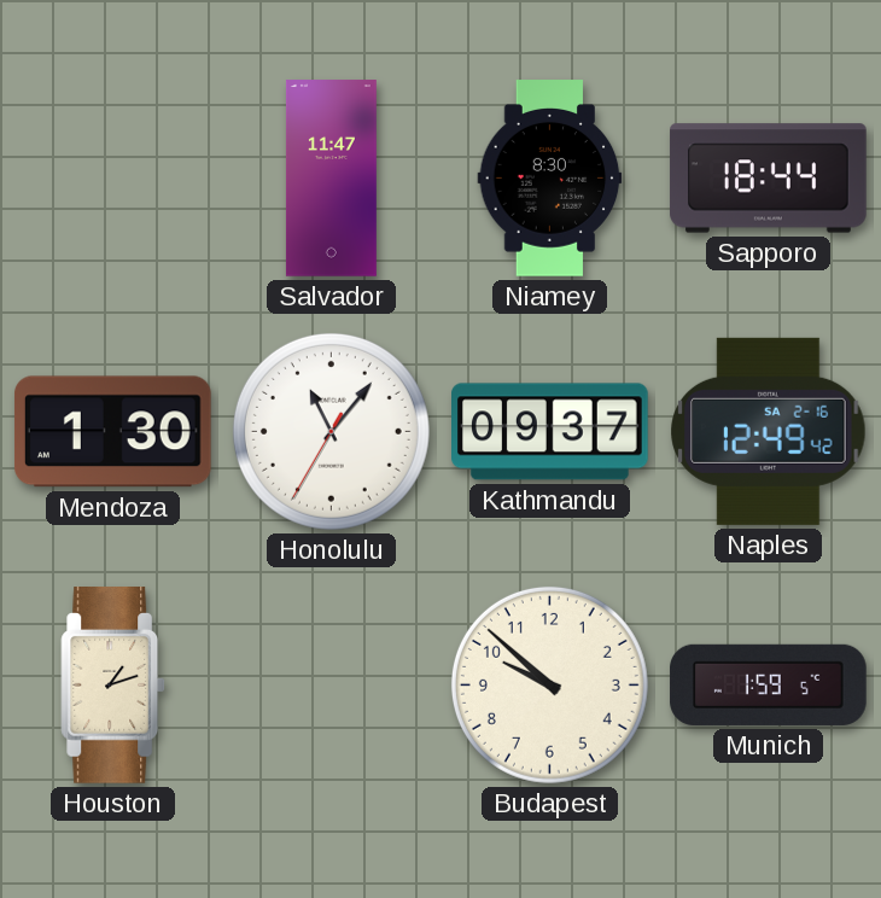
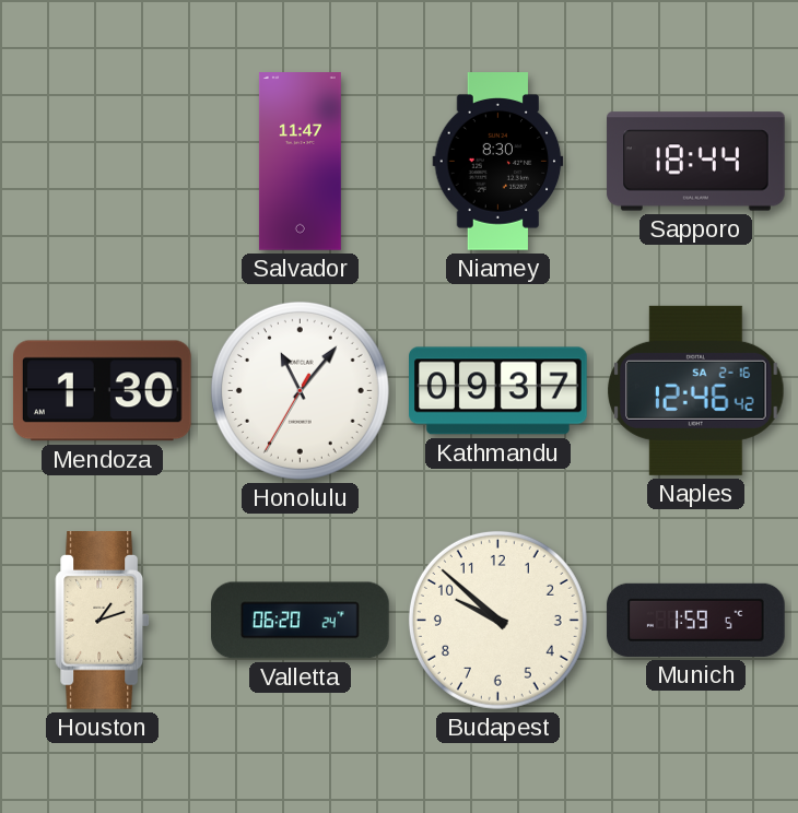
Naples: 12:49 -> 12:46 (696, 390)
Valletta: none -> 06:20 (301, 621)
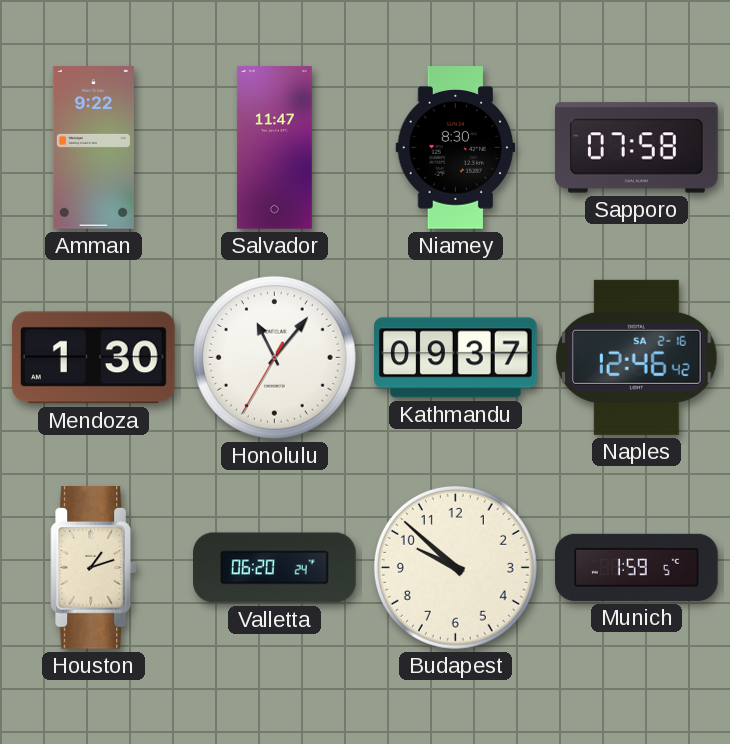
Amman: none -> 9:22 (93, 148)
Sapporo: 18:44 -> 07:58 (637, 148)
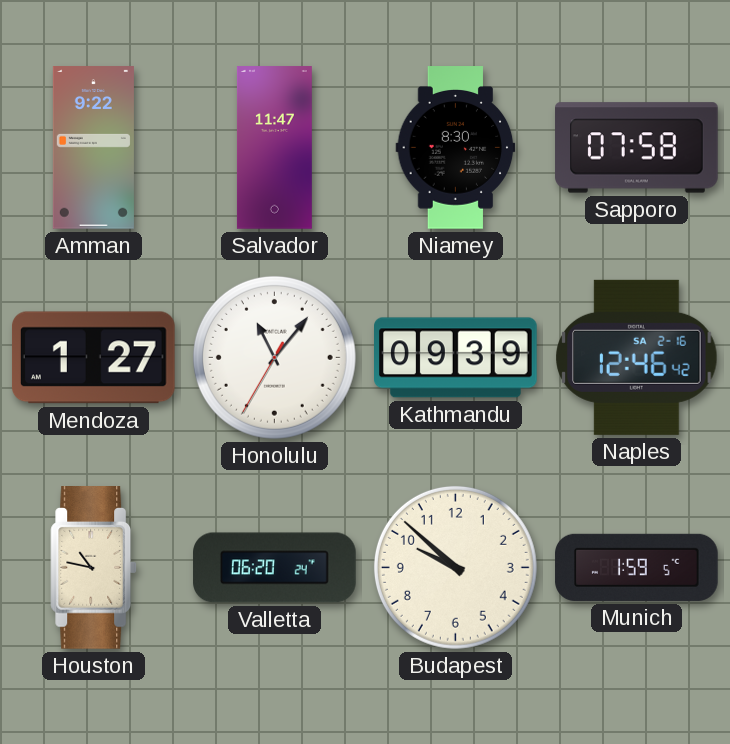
Mendoza: 1:30 -> 1:27 (93, 358)
Kathmandu: 09:37 -> 09:39 (456, 358)
Houston: 1:12 -> 10:47 (94, 568)
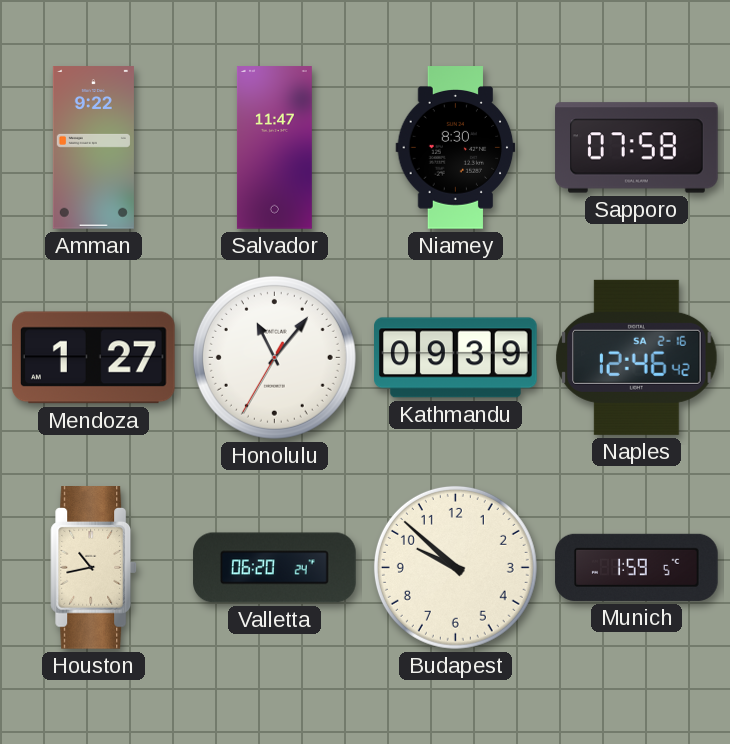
Houston: 10:47 -> 10:43 (94, 568)
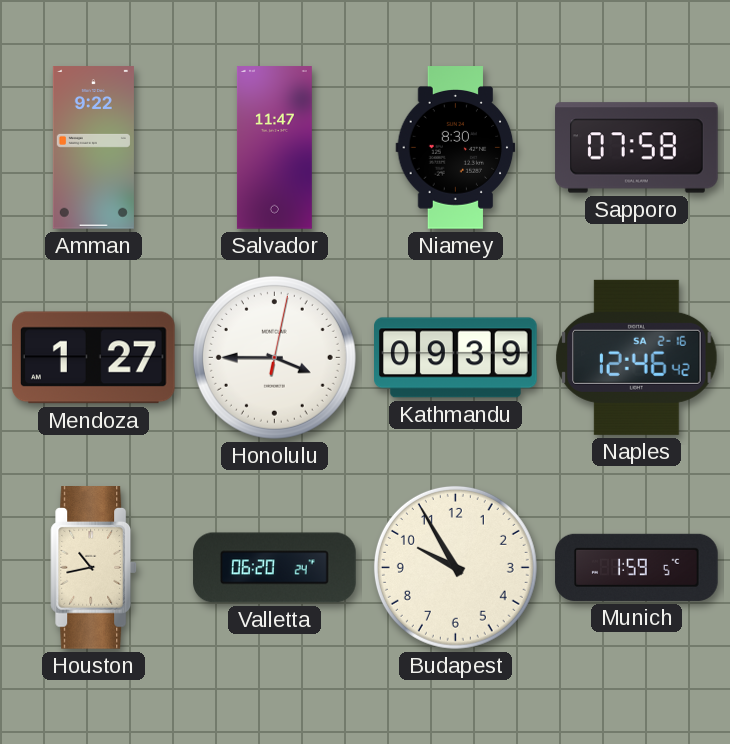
Honolulu: 11:06 -> 3:45 (274, 357)
Budapest: 9:52 -> 9:55 (455, 567)
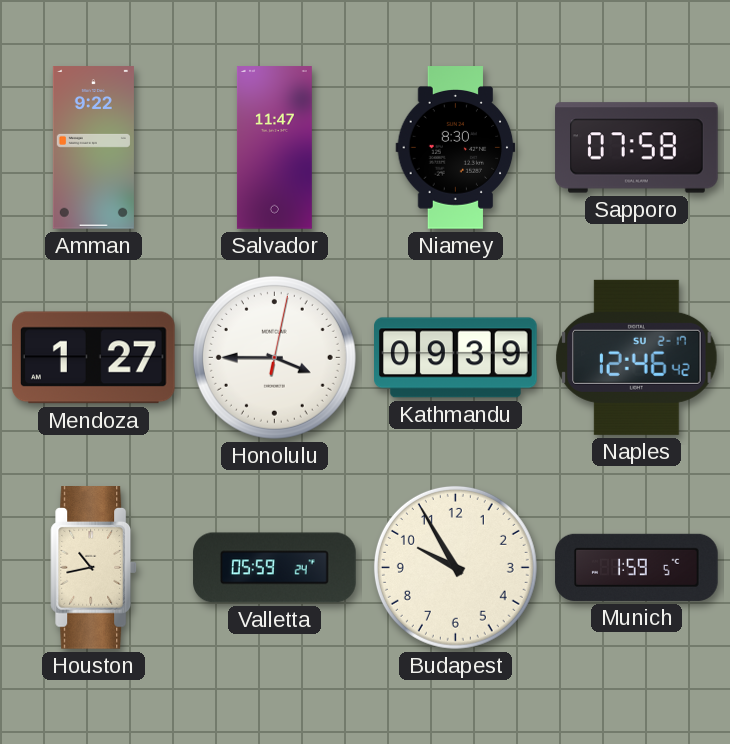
Naples date: SA 2-16 -> SU 2-17 (637, 357)
Valletta: 06:20 -> 05:59 (275, 568)
